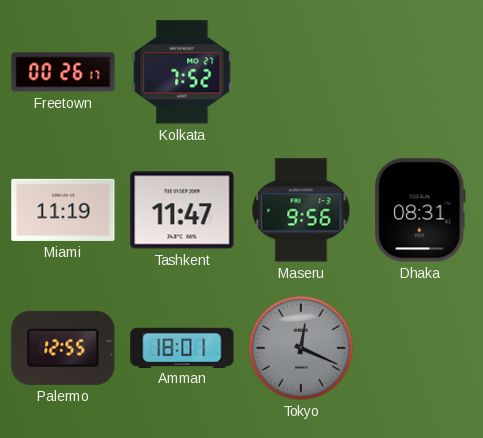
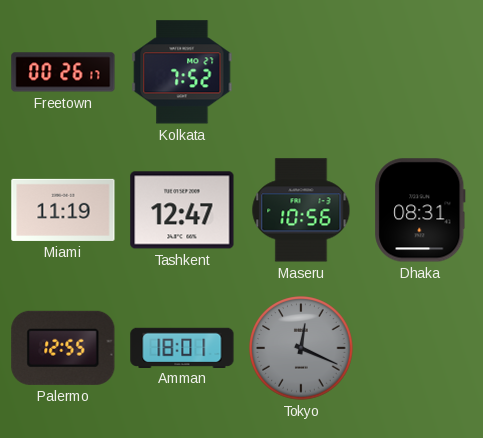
Tashkent: 11:47 -> 12:47 (182, 210)
Maseru: 9:56 -> 10:56 (301, 210)
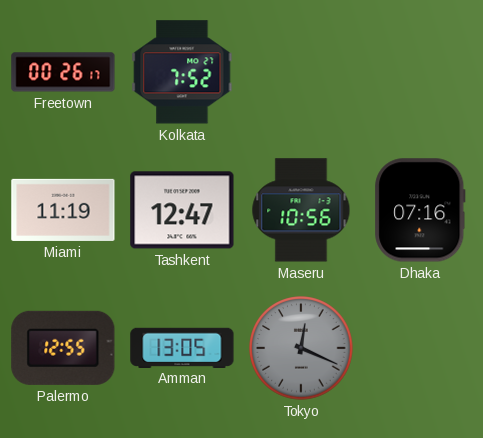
Dhaka: 08:31 -> 07:16 (420, 210)
Amman: 18:01 -> 13:05 (182, 347)
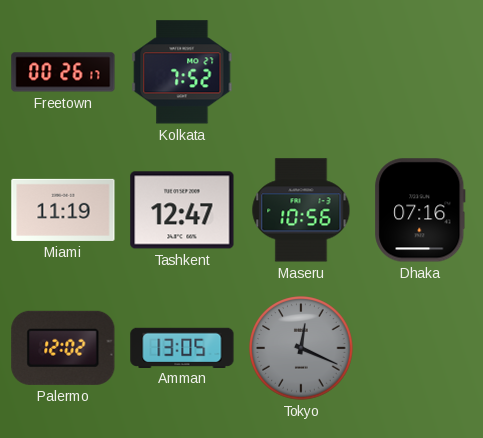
Palermo: 12:55 -> 12:02 (63, 348)
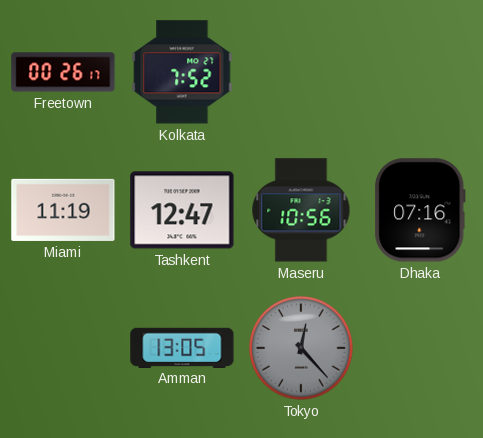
Palermo: 12:02 -> none (63, 348)
Tokyo: 12:19 -> 12:23 (301, 348)
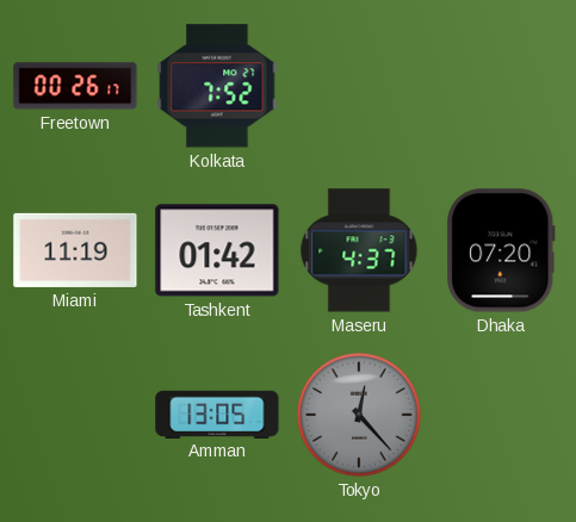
Tashkent: 12:47 -> 01:42 (217, 250)
Maseru: 10:56 -> 4:37 (359, 250)
Dhaka: 07:16 -> 07:20 (501, 250)
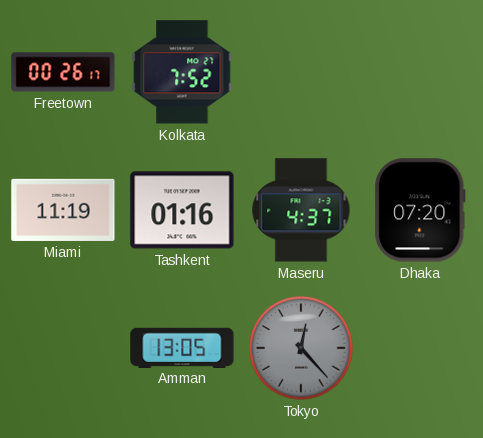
Tashkent: 01:42 -> 01:16 (182, 210)
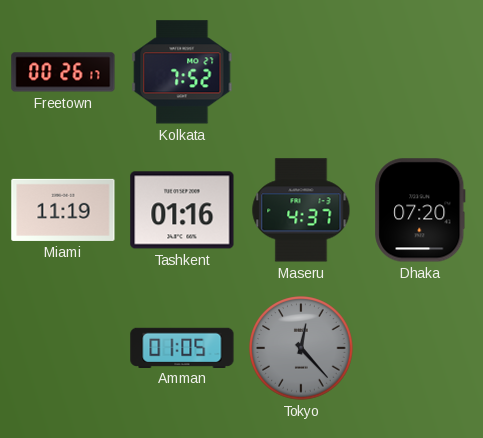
Amman: 13:05 -> 01:05 (182, 347)
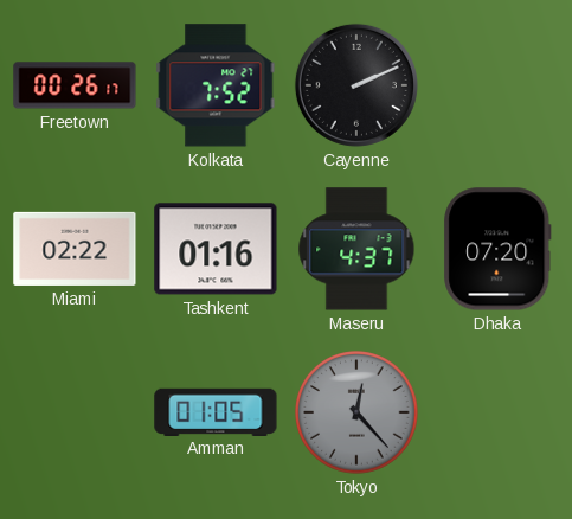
Cayenne: none -> 2:11 (356, 85)
Miami: 11:19 -> 02:22 (75, 249)
